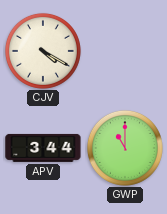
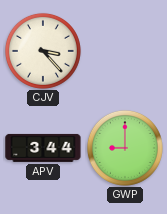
CJV: 4:20 -> 3:23 (43, 51)
GWP: 11:00 -> 9:00 (125, 148)
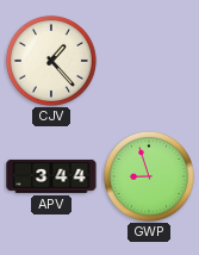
CJV: 3:23 -> 1:23 (51, 61)
GWP: 9:00 -> 8:57 (149, 176)
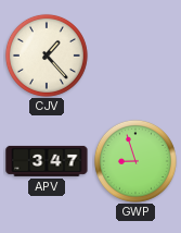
APV: 3:44 -> 3:47 (47, 161)
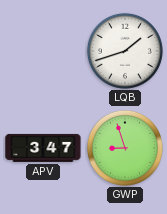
CJV: 1:23 -> none (47, 56)
LQB: none -> 1:42 (125, 51)
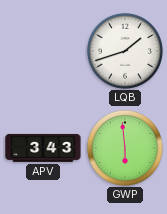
APV: 3:47 -> 3:43 (43, 148)
GWP: 8:57 -> 5:59 (125, 148)
